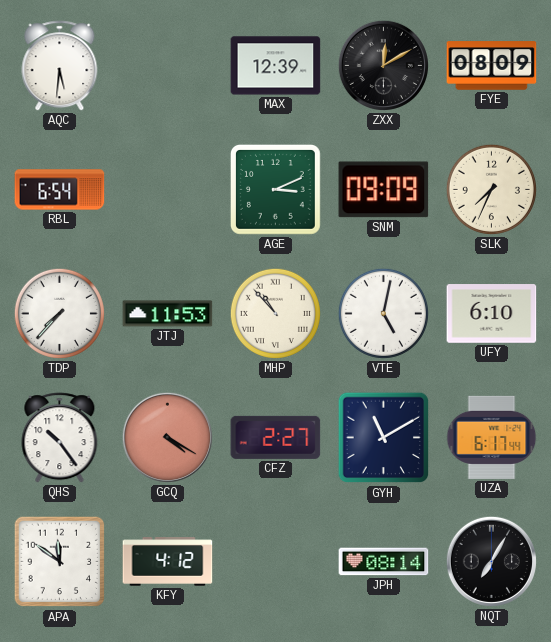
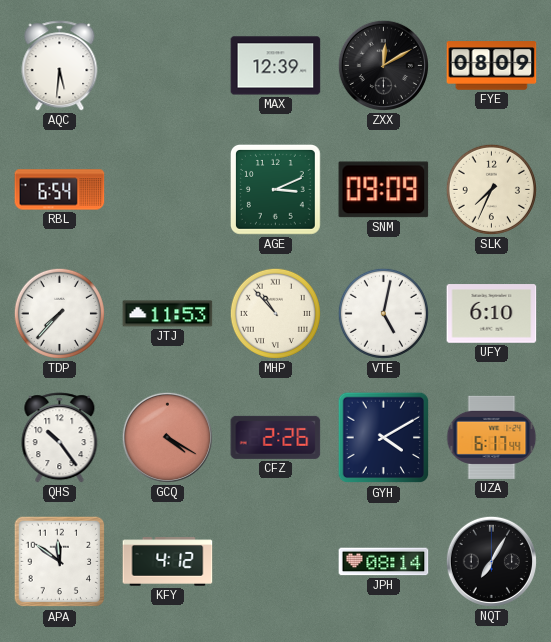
CFZ: 2:27 -> 2:26 (276, 437)
GYH: 11:10 -> 4:10 (384, 438)
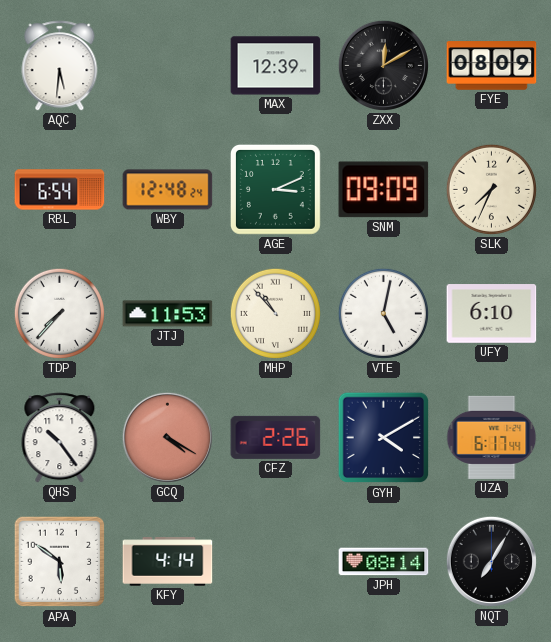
WBY: none -> 12:48 (168, 190)
APA: 11:51 -> 5:51 (60, 562)
KFY: 4:12 -> 4:14 (168, 562)
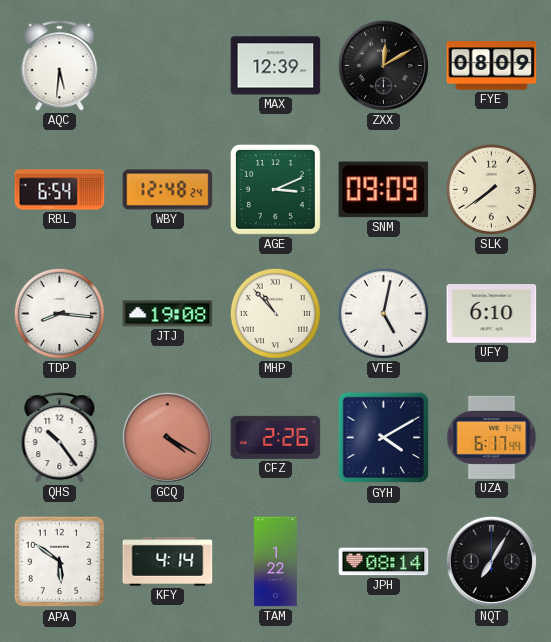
SLK: 7:34 -> 7:39 (491, 189)
TDP: 7:37 -> 8:16 (59, 313)
JTJ: 11:53 -> 19:08 (168, 314)
TAM: none -> 1:22 (275, 562)
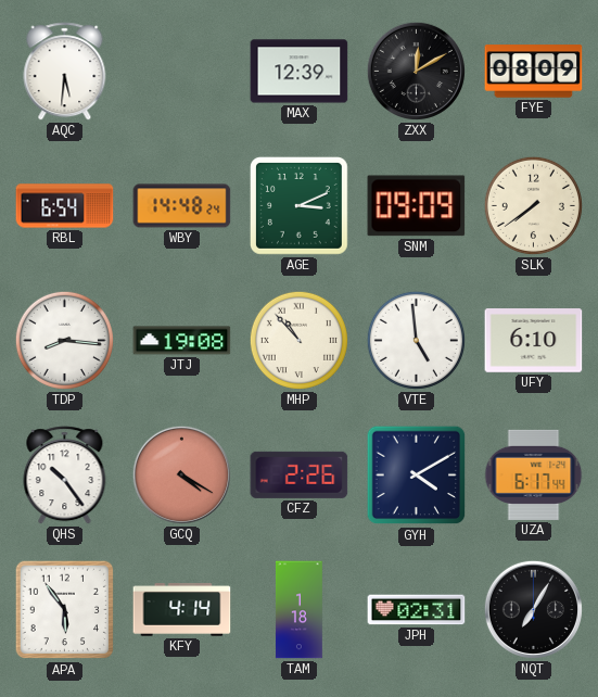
WBY: 12:48 -> 14:48 (182, 206)
VTE: 5:02 -> 4:59 (416, 340)
APA: 5:51 -> 5:54 (65, 610)
TAM: 1:22 -> 1:18 (298, 610)
JPH: 08:14 -> 02:31 (417, 610)
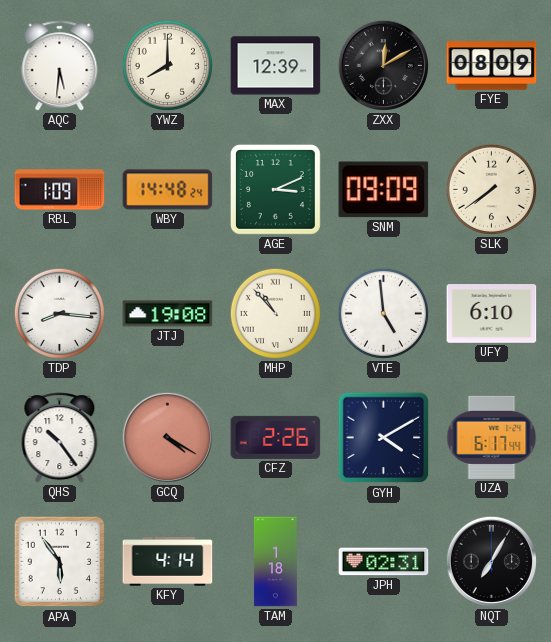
YWZ: none -> 8:00 (167, 65)
RBL: 6:54 -> 1:09 (60, 190)
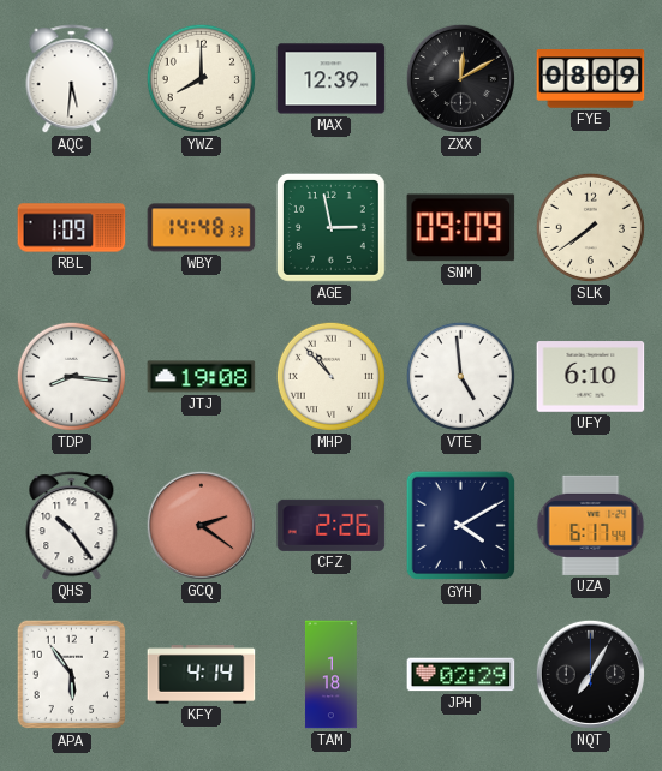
WBY: 14:48:24 -> 14:48:33 (202, 228)
AGE: 3:11 -> 2:58 (330, 227)
GCQ: 4:20 -> 2:21 (201, 525)
JPH: 02:31 -> 02:29 (461, 675)
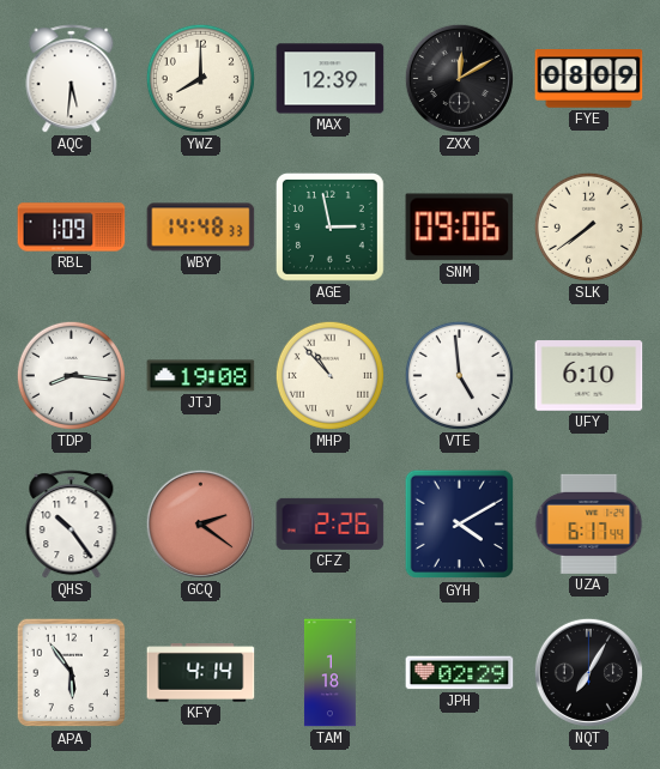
SNM: 09:09 -> 09:06 (460, 228)
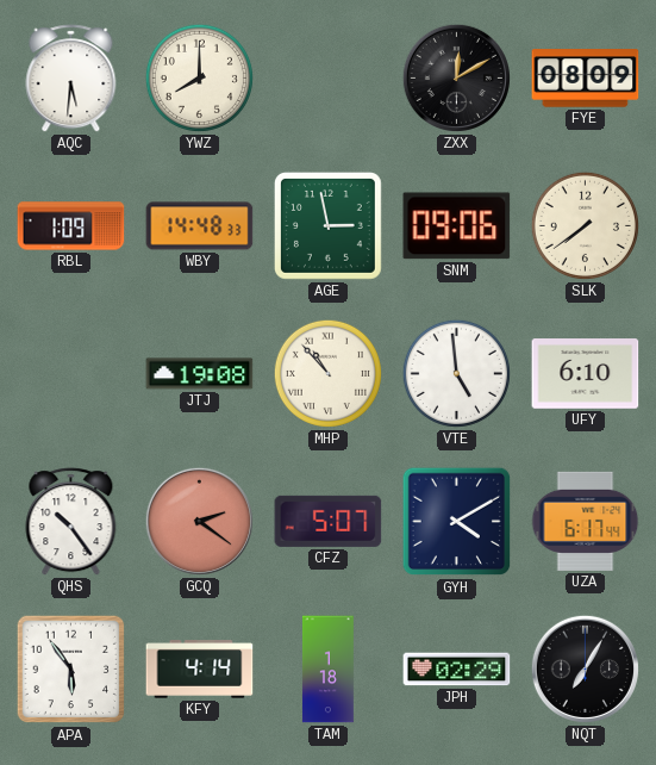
MAX: 12:39 -> none (331, 79)
TDP: 8:16 -> none (71, 375)
CFZ: 2:26 -> 5:07 (329, 521)
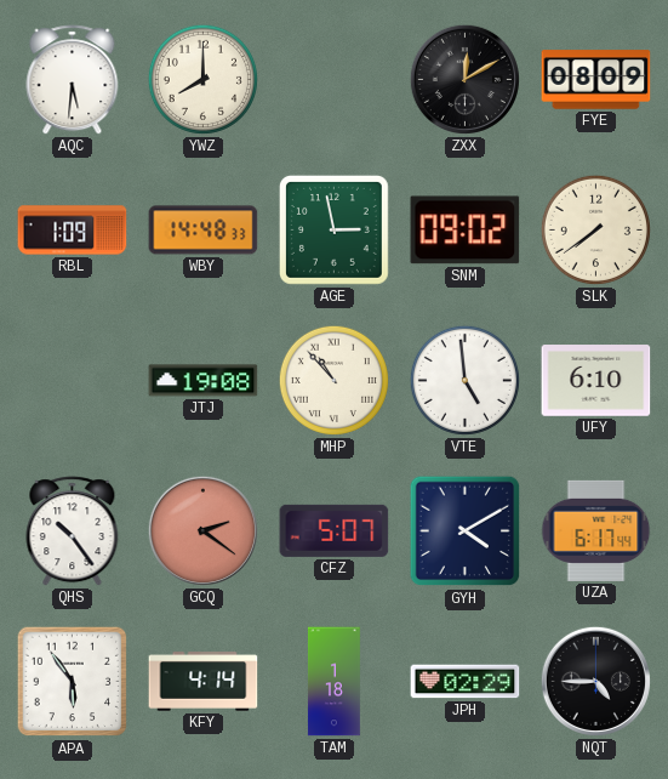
SNM: 09:06 -> 09:02 (466, 231)
NQT: 7:05 -> 4:45 (595, 681)
